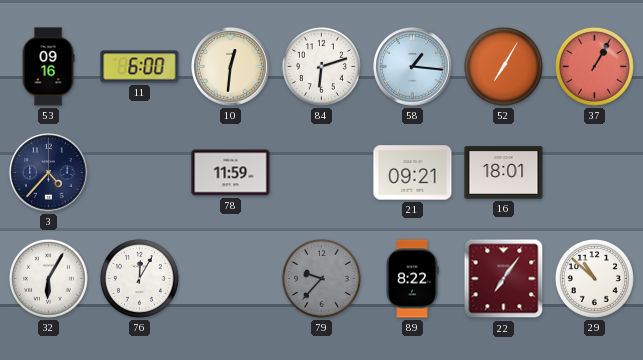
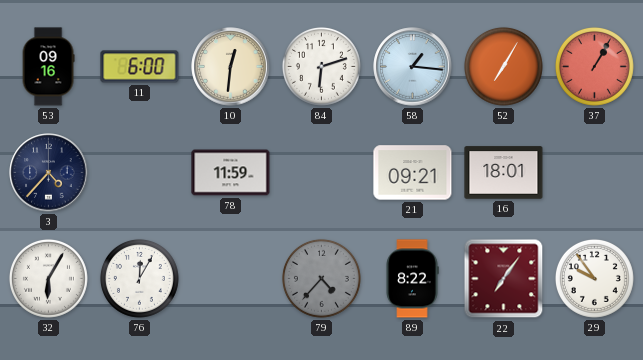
79: 9:37 -> 4:37 (321, 278)
29: 10:52 -> 9:54 (594, 278)
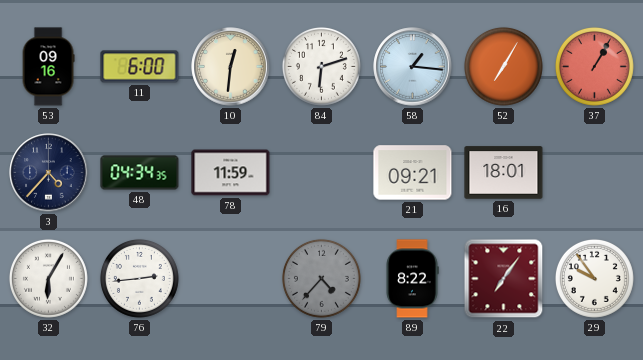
48: none -> 04:34 (140, 173)
76: 12:05 -> 2:44 (139, 278)
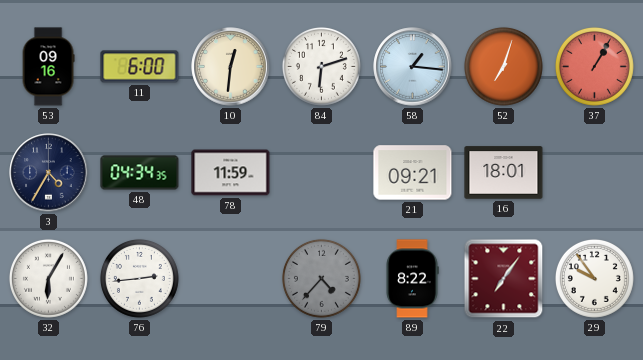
52: 7:05 -> 7:03 (503, 66)
3: 4:37 -> 4:35 (49, 173)
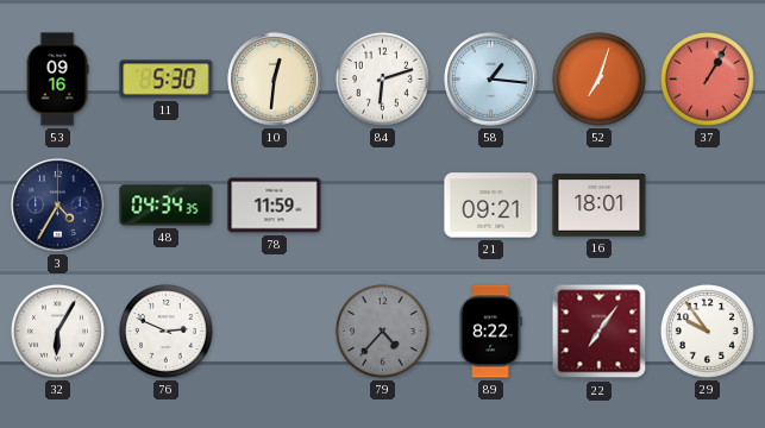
11: 6:00 -> 5:30 (167, 80)
76: 2:44 -> 2:49 (165, 331)
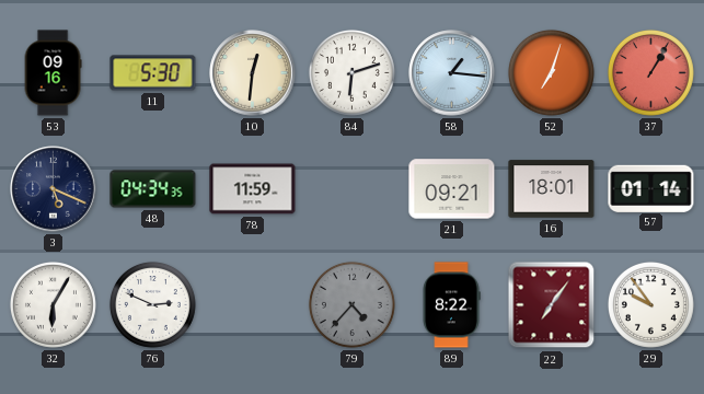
3: 4:35 -> 5:19 (54, 189)
57: none -> 01:14 (651, 188)
